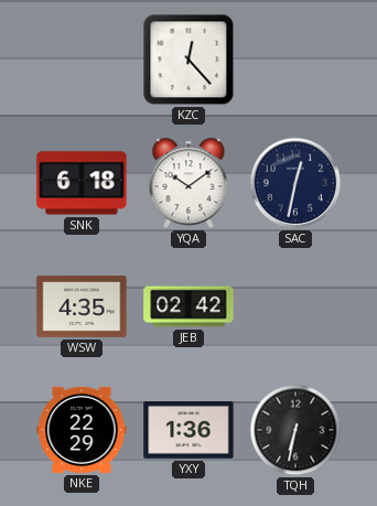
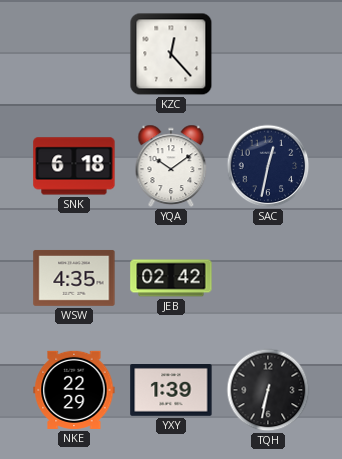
YXY: 1:36 -> 1:39 (171, 391)
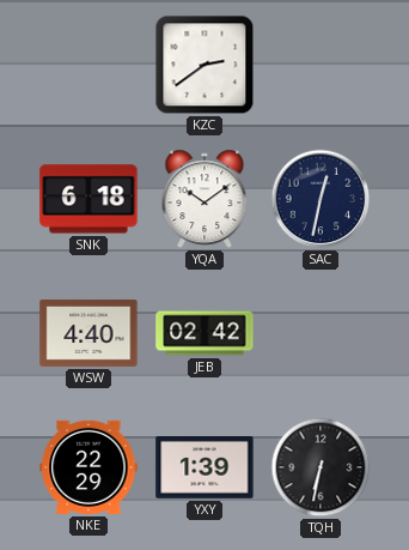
KZC: 12:23 -> 2:39 (204, 65)
WSW: 4:35 -> 4:40 (88, 333)
